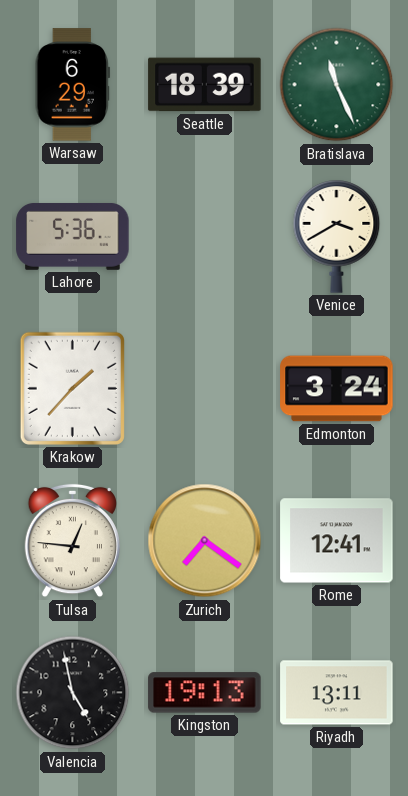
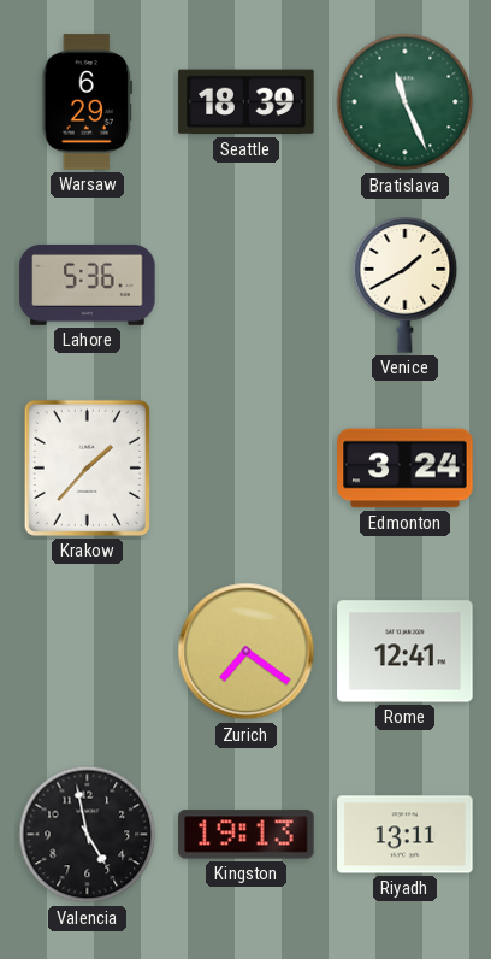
Venice: 3:40 -> 1:40 (406, 286)
Tulsa: 12:46 -> none (72, 541)
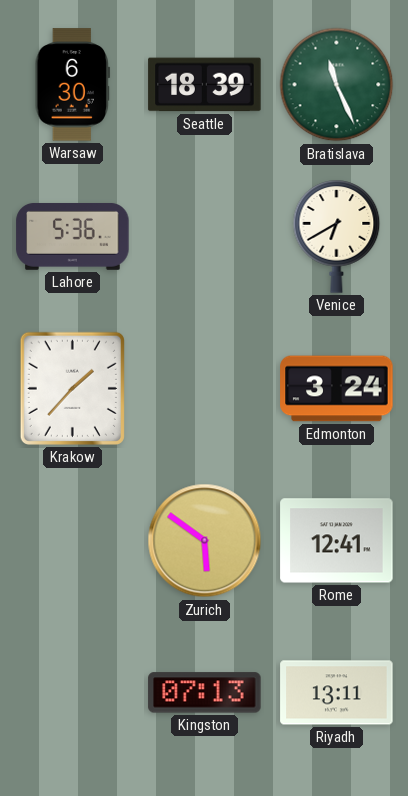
Warsaw: 6:29 -> 6:30 (73, 85)
Venice: 1:40 -> 6:40 (337, 237)
Zurich: 7:21 -> 5:51 (205, 541)
Valencia: 4:58 -> none (88, 835)
Kingston: 19:13 -> 07:13 (205, 693)
